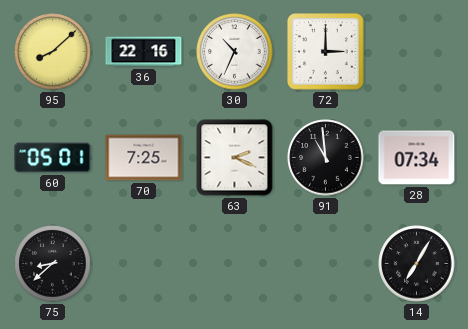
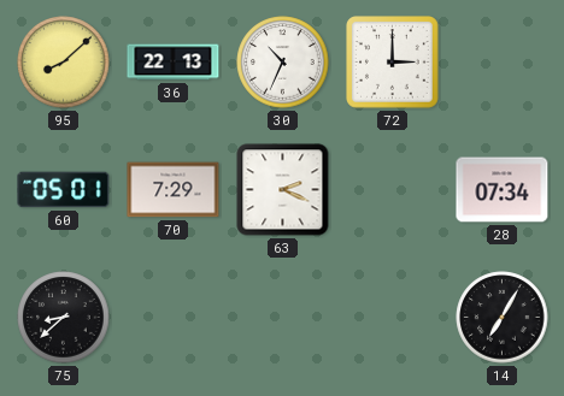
36: 22:16 -> 22:13 (174, 63)
70: 7:25 -> 7:29 (174, 190)
91: 10:59 -> none (326, 158)
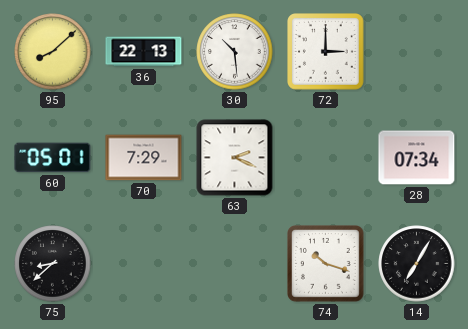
30: 10:34 -> 10:29 (235, 52)
74: none -> 10:18 (326, 264)
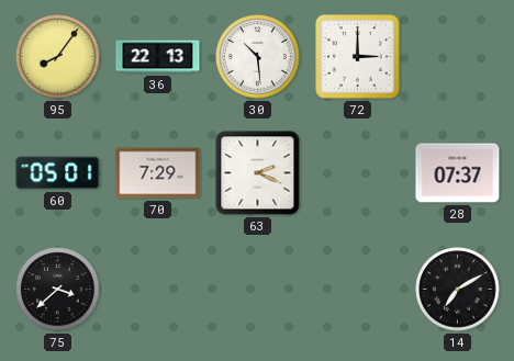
95: 8:08 -> 8:06 (58, 57)
28: 07:34 -> 07:37 (458, 173)
75: 8:38 -> 3:38 (58, 290)
74: 10:18 -> none (326, 264)
14: 7:05 -> 7:10 (458, 290)
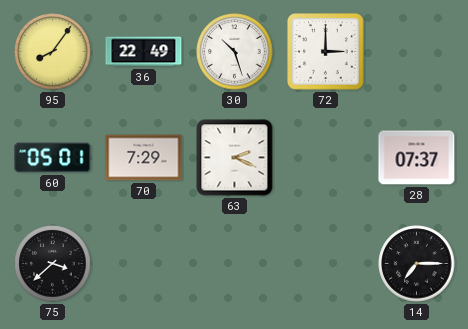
36: 22:13 -> 22:49 (144, 52)
30: 10:29 -> 10:27 (235, 52)
14: 7:10 -> 7:15 (417, 264)
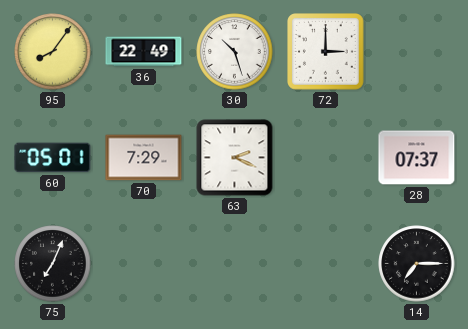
75: 3:38 -> 7:04 (53, 264)
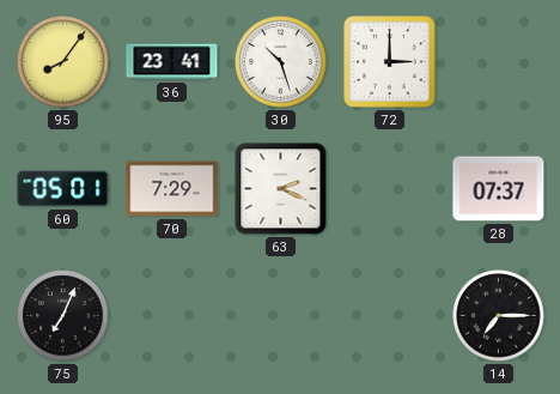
36: 22:49 -> 23:41 (172, 62)
